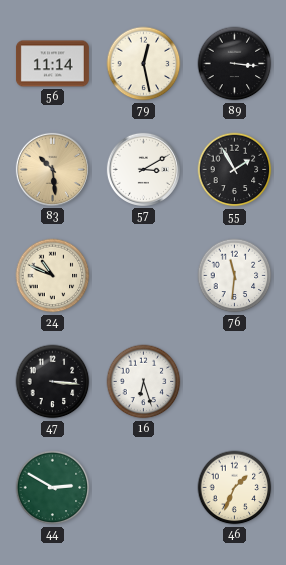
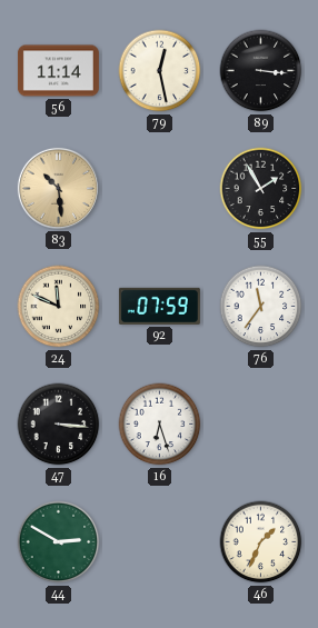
57: 3:10 -> none (143, 169)
24: 10:49 -> 11:49 (59, 307)
92: none -> 07:59 (159, 306)
76: 11:31 -> 11:36 (261, 307)
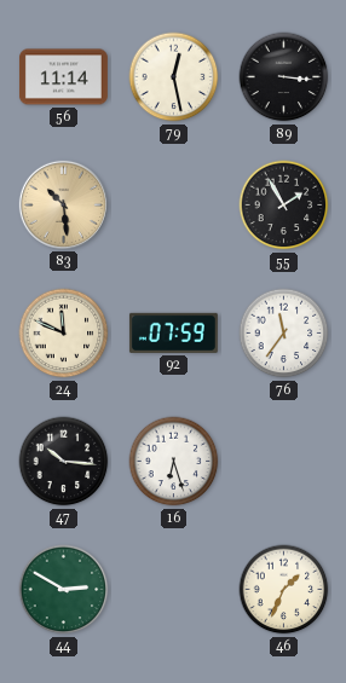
47: 3:16 -> 10:16 (64, 462)
